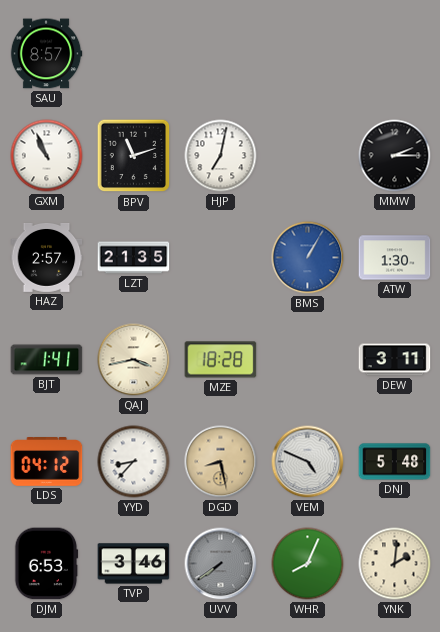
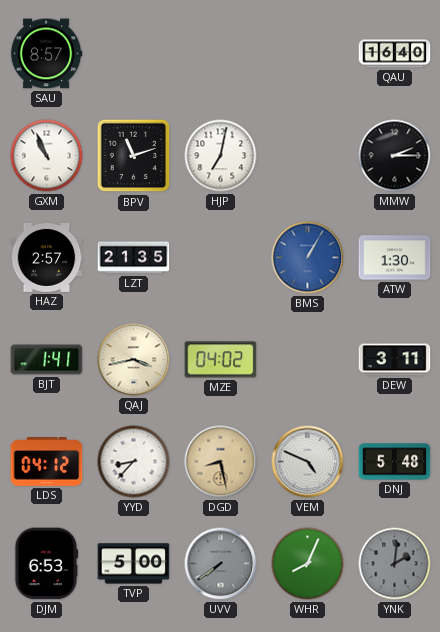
QAU: none -> 16:40 (395, 54)
MZE: 18:28 -> 04:02 (221, 360)
TVP: 3:46 -> 5:00 (134, 564)
YNK dial: cream -> grey (395, 564)
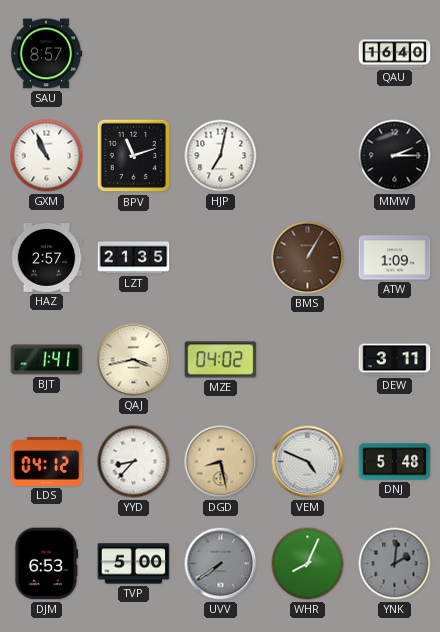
BMS dial: blue -> brown (308, 258)
ATW: 1:30 -> 1:09 (395, 258)
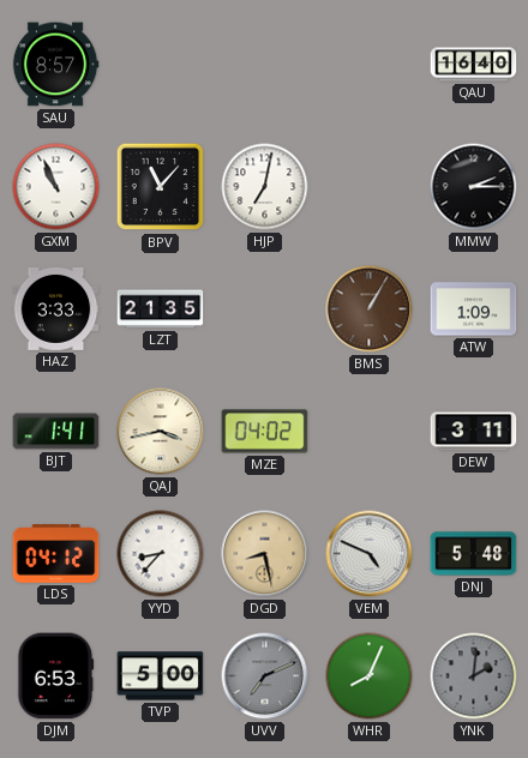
BPV: 11:12 -> 11:07 (161, 187)
HAZ: 2:57 -> 3:33 (56, 308)
UVV: 7:39 -> 7:11 (265, 676)
